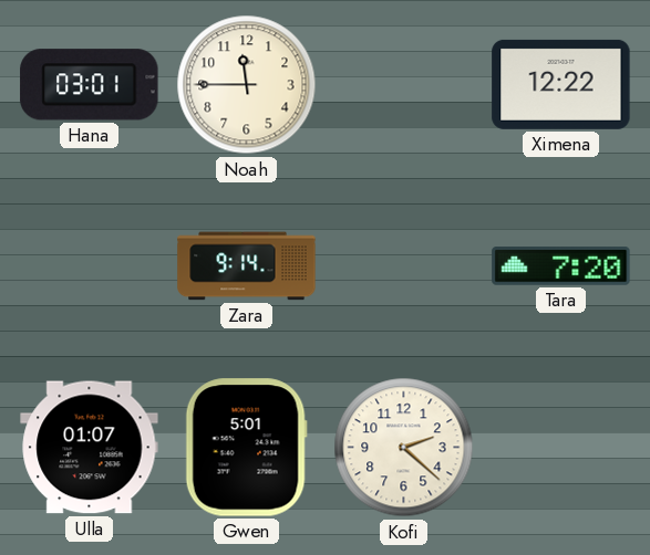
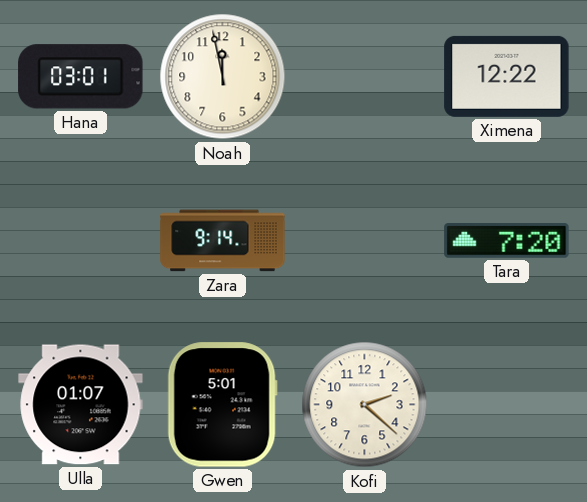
Noah: 11:45 -> 11:58 (223, 77)
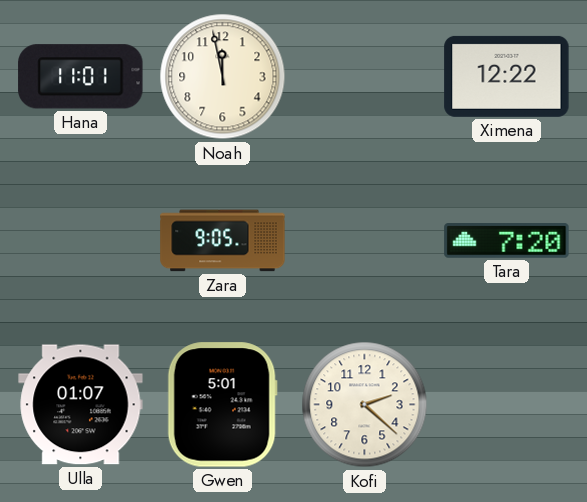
Hana: 03:01 -> 11:01 (81, 77)
Zara: 9:14 -> 9:05 (223, 241)
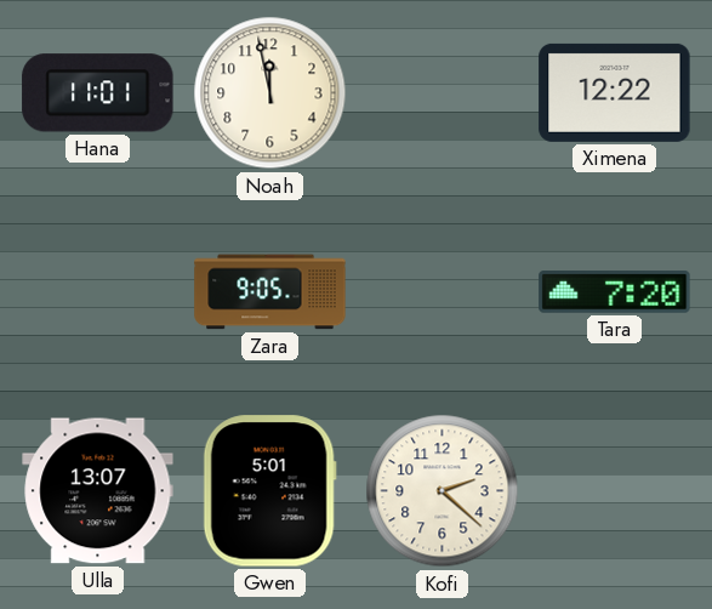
Ulla: 01:07 -> 13:07 (98, 491)
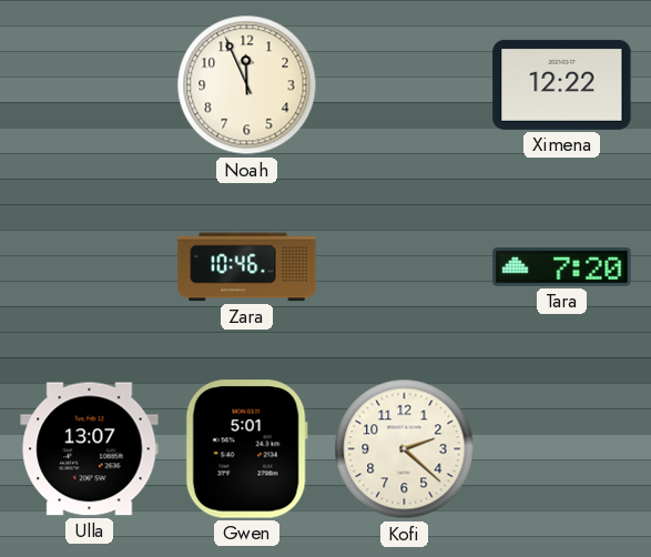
Hana: 11:01 -> none (98, 93)
Noah: 11:58 -> 11:56 (247, 85)
Zara: 9:05 -> 10:46 (247, 267)
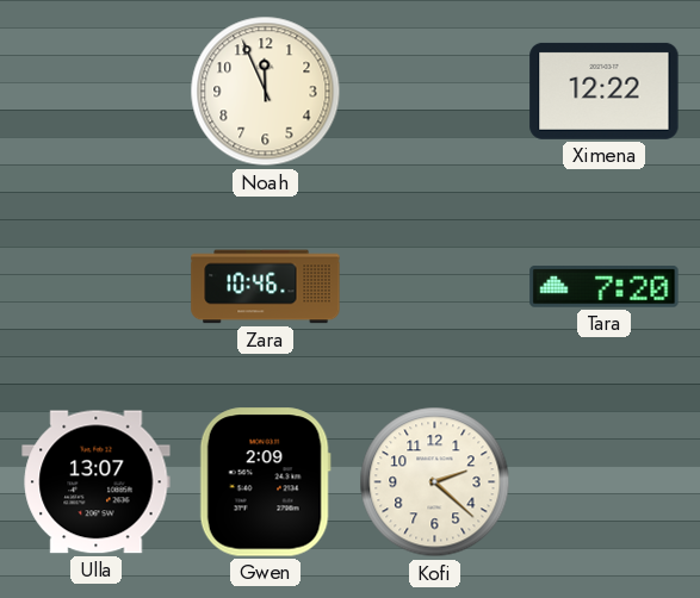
Gwen: 5:01 -> 2:09 (265, 482)
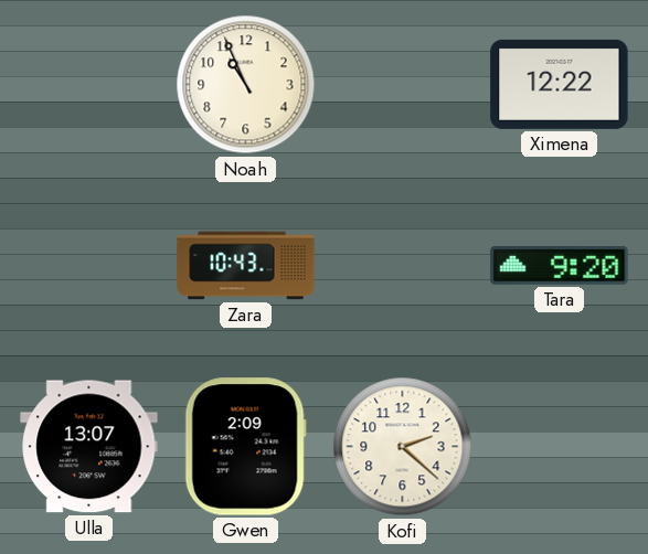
Noah: 11:56 -> 10:56 (246, 85)
Zara: 10:46 -> 10:43 (246, 266)
Tara: 7:20 -> 9:20 (560, 266)
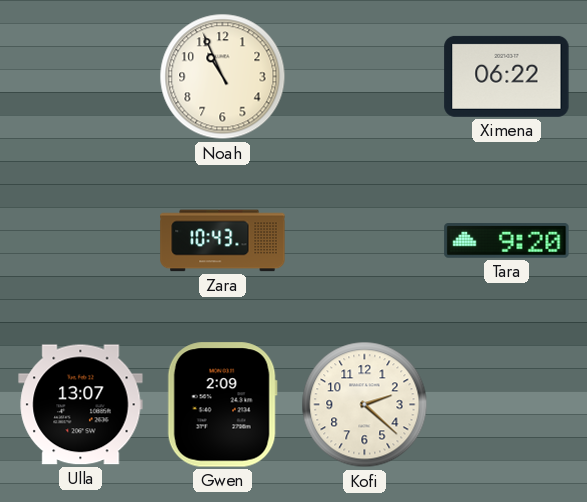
Ximena: 12:22 -> 06:22 (507, 76)
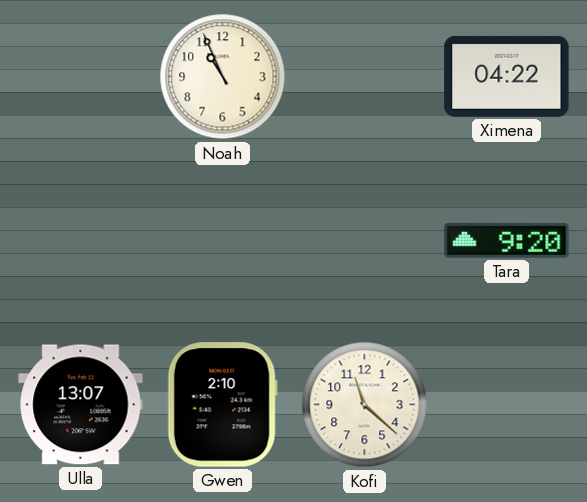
Ximena: 06:22 -> 04:22 (507, 76)
Zara: 10:43 -> none (223, 241)
Gwen: 2:09 -> 2:10 (222, 405)
Kofi: 2:22 -> 11:22 (365, 405)
